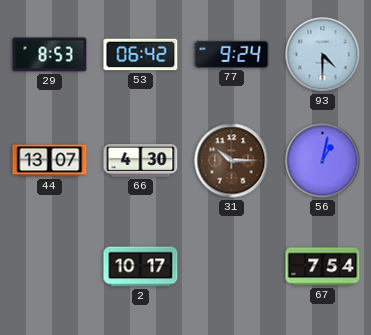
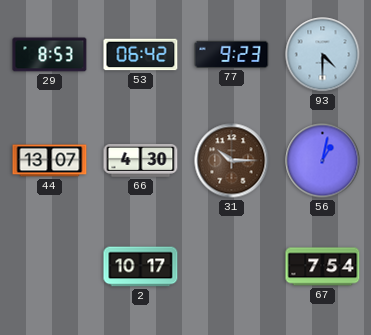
77: 9:24 -> 9:23 (232, 54)
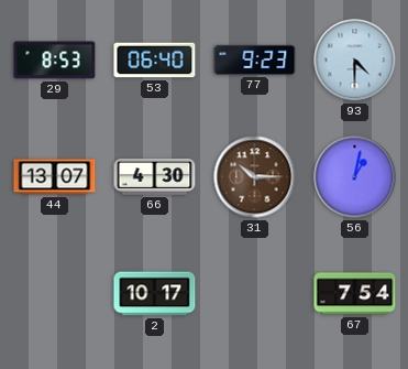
53: 06:42 -> 06:40 (155, 61)
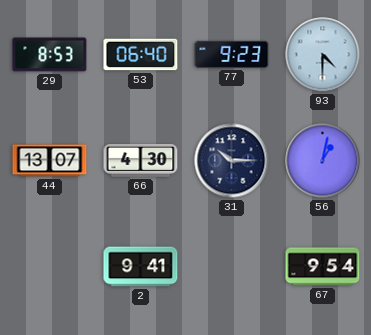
31 dial: brown -> navy (232, 161)
2: 10:17 -> 9:41 (141, 267)
67: 7:54 -> 9:54 (323, 267)
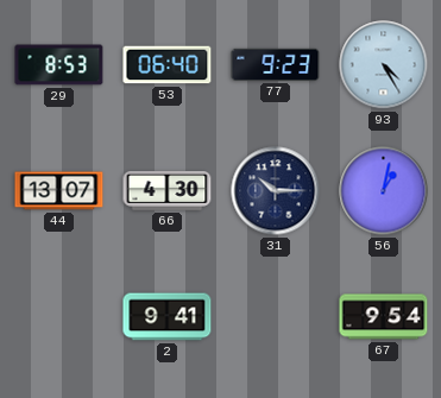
93: 4:30 -> 4:25 (384, 65)
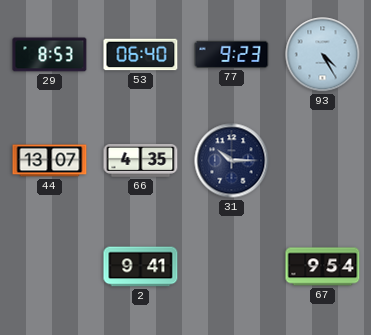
66: 4:30 -> 4:35 (141, 161)
56: 1:02 -> none (384, 191)
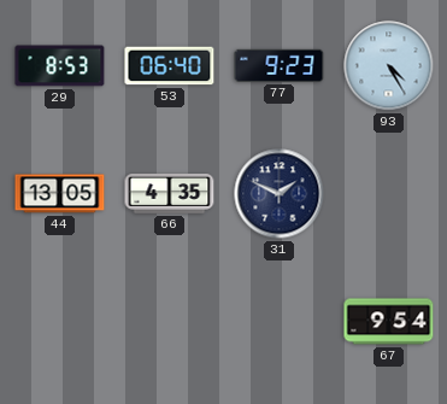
44: 13:07 -> 13:05 (60, 194)
31: 10:15 -> 1:49 (280, 194)
2: 9:41 -> none (141, 267)
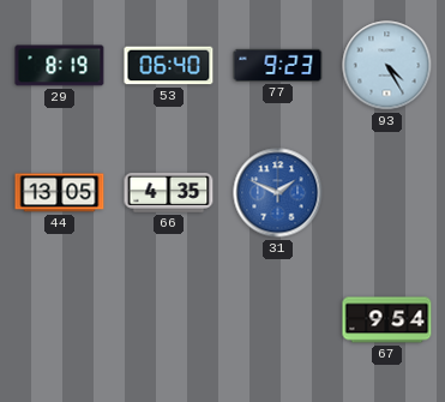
29: 8:53 -> 8:19 (60, 66)
31 dial: navy -> blue (278, 193)
